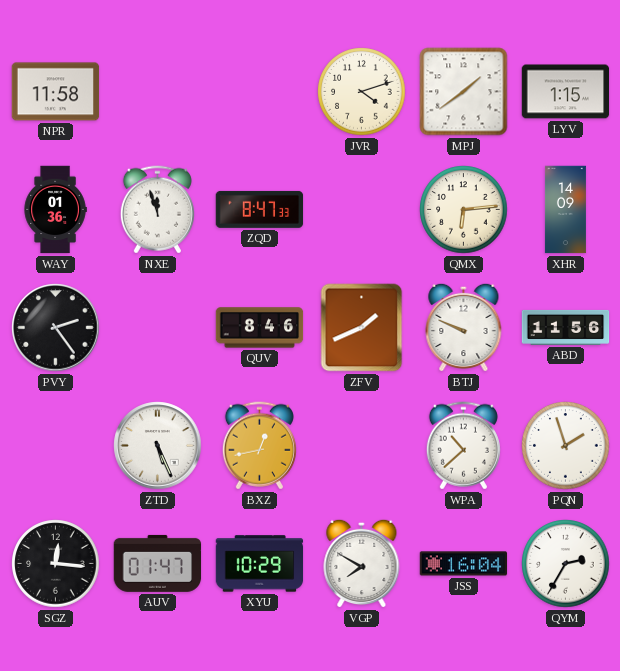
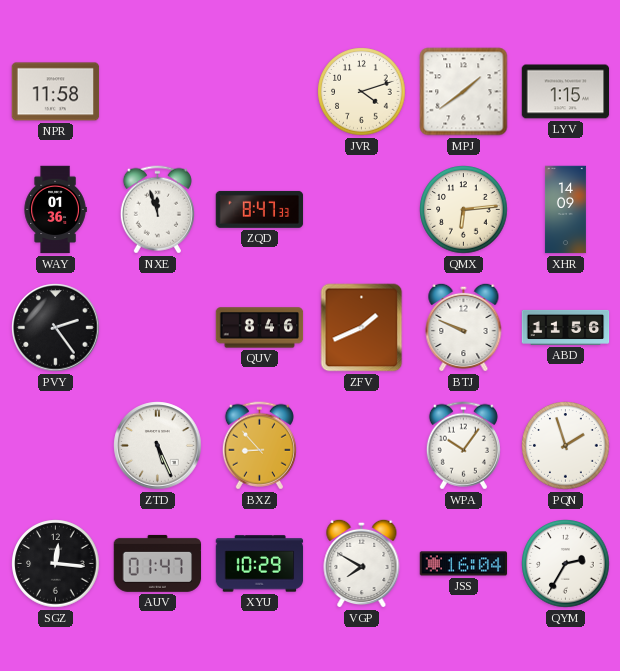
BXZ: 12:43 -> 8:53 (259, 446)
WPA: 10:38 -> 10:06 (463, 446)
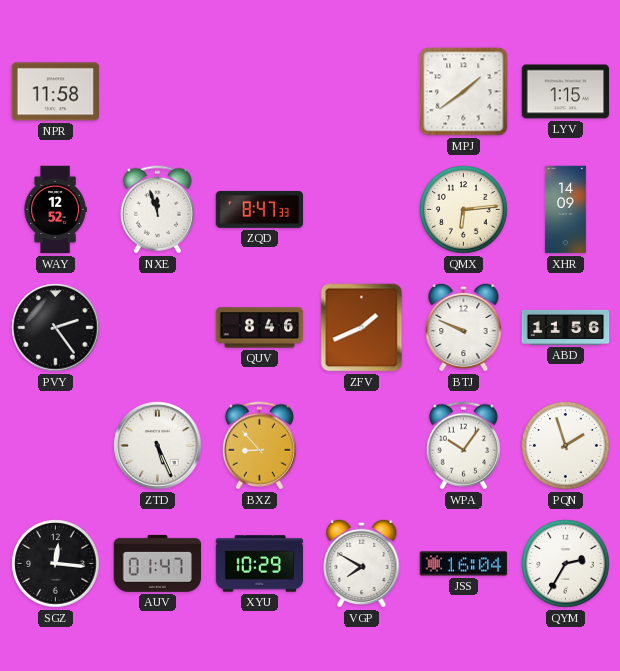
JVR: 4:12 -> none (362, 92)
WAY: 01:36 -> 12:52 (55, 210)
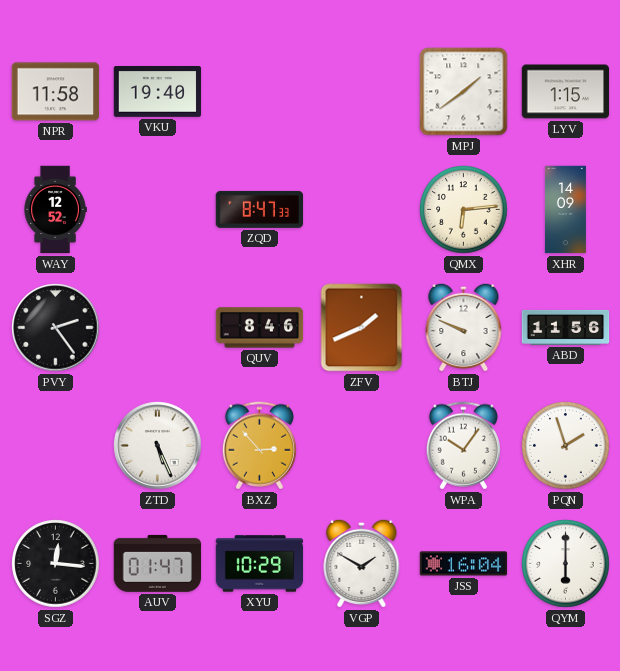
VKU: none -> 19:40 (158, 92)
NXE: 11:57 -> none (157, 210)
BXZ: 8:53 -> 2:53 (259, 446)
VGP: 7:50 -> 1:50 (362, 563)
QYM: 2:35 -> 6:00 (566, 564)
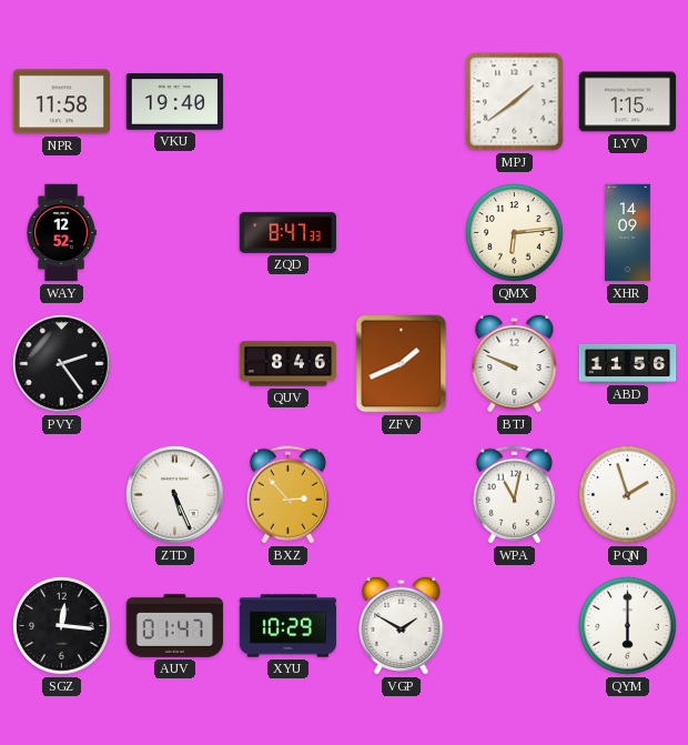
WPA: 10:06 -> 11:02 (514, 495)
JSS: 16:04 -> none (464, 564)
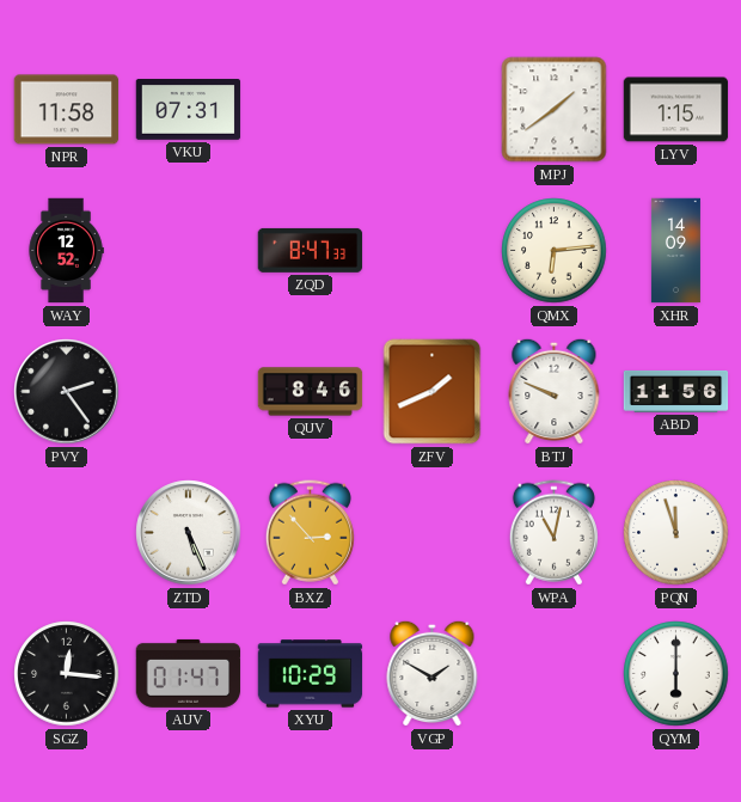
VKU: 19:40 -> 07:31 (189, 110)
PQN: 1:57 -> 11:57 (676, 533)
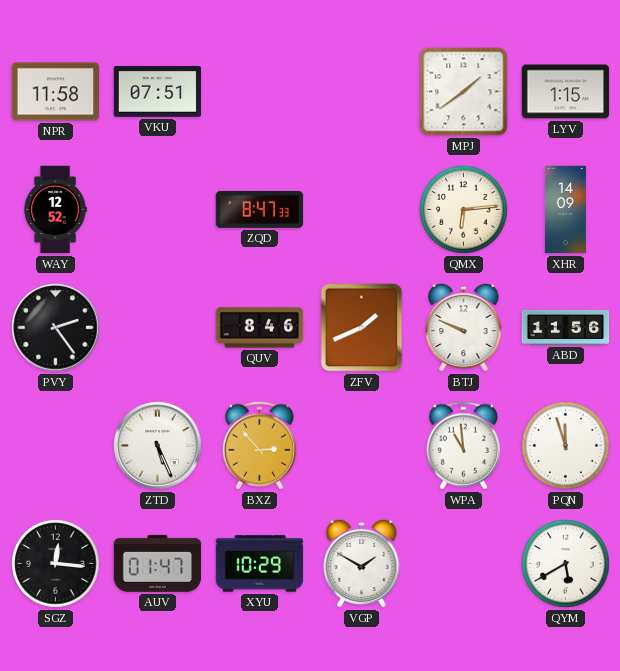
VKU: 07:31 -> 07:51 (158, 92)
WPA: 11:02 -> 10:59 (463, 446)
QYM: 6:00 -> 5:40 (566, 564)
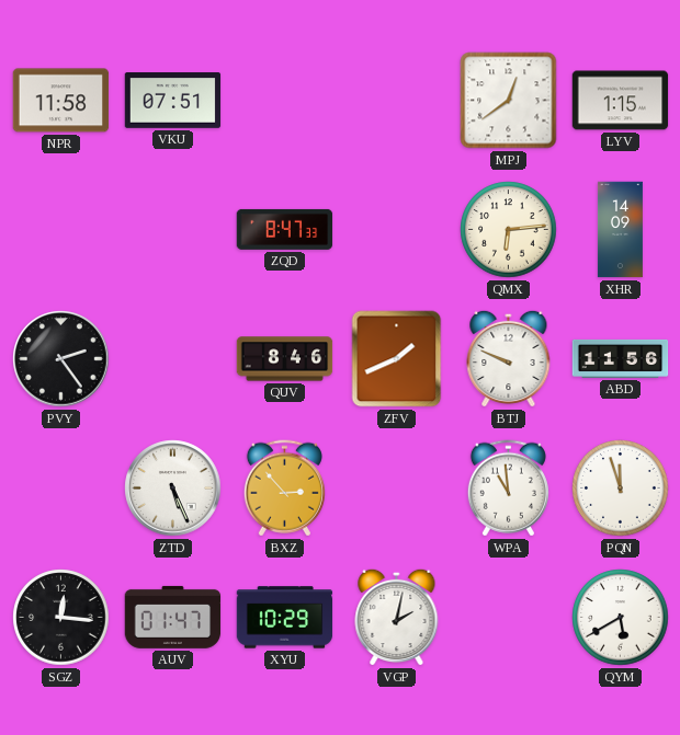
MPJ: 1:39 -> 12:39 (509, 101)
WAY: 12:52 -> none (55, 210)
VGP: 1:50 -> 2:02 (397, 617)
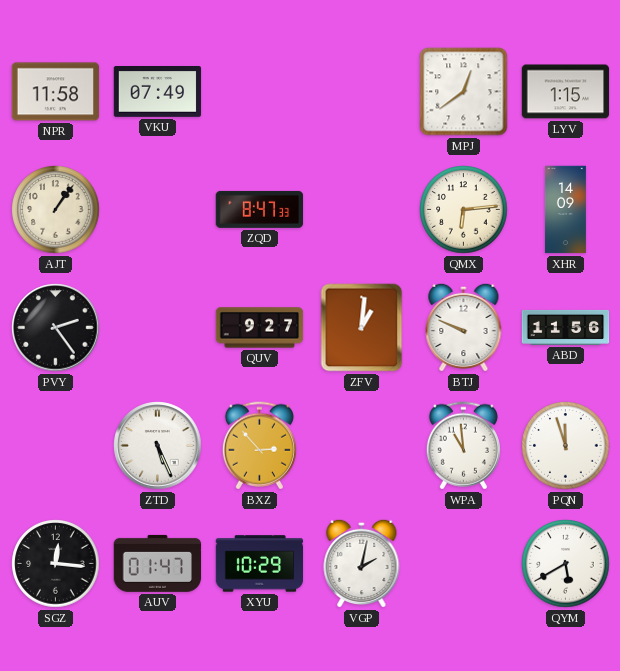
VKU: 07:51 -> 07:49 (158, 92)
AJT: none -> 1:06 (56, 210)
QUV: 8:46 -> 9:27 (260, 328)
ZFV: 1:41 -> 1:01 (362, 328)
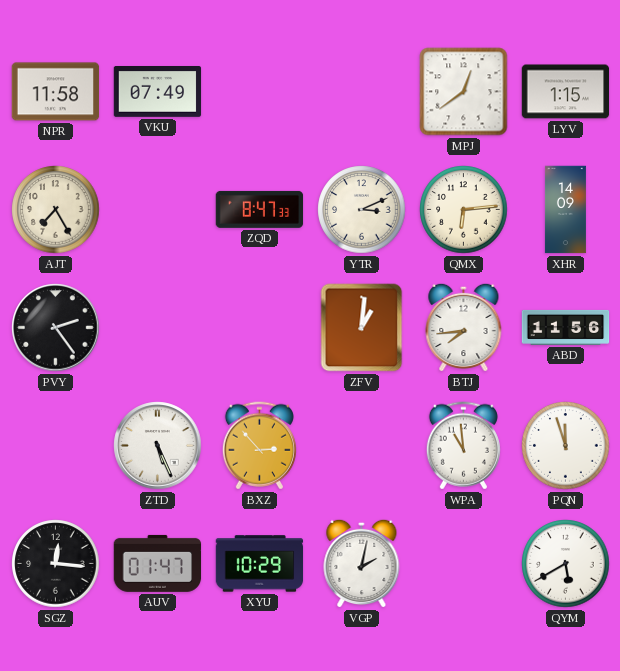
AJT: 1:06 -> 7:25 (56, 210)
YTR: none -> 3:11 (362, 210)
QUV: 9:27 -> none (260, 328)
BTJ: 9:49 -> 7:44 (464, 327)
